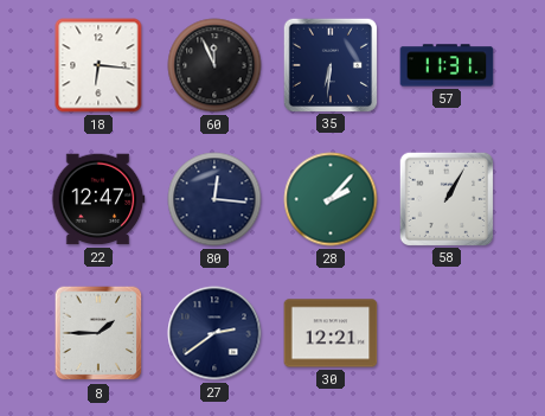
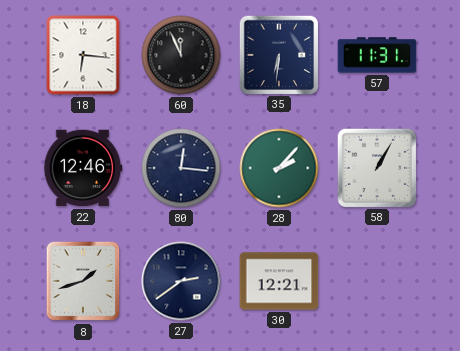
22: 12:47 -> 12:46 (83, 168)
8: 1:45 -> 1:42 (83, 281)
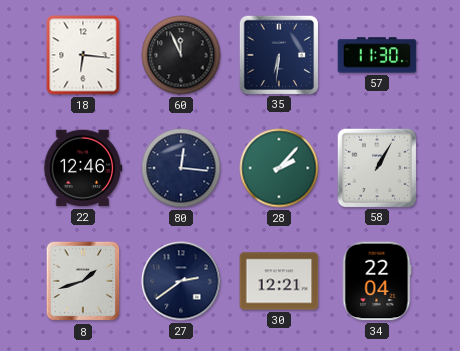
57: 11:31 -> 11:30 (377, 55)
34: none -> 22:04 (377, 281)
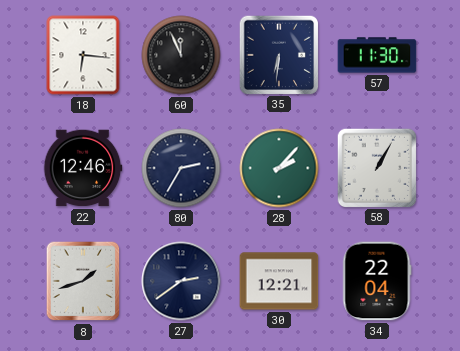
80: 12:16 -> 2:35 (181, 168)
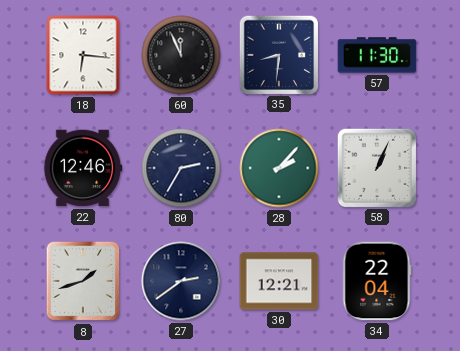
35: 6:31 -> 8:31 (278, 54)
58: 1:05 -> 1:04 (376, 167)
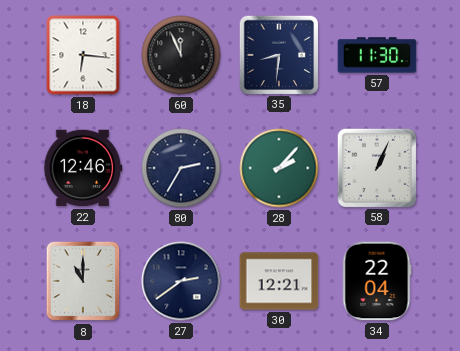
8: 1:42 -> 11:00 (83, 281)
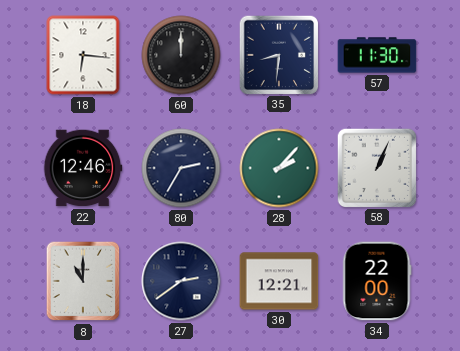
60: 11:56 -> 12:00 (181, 55)
34: 22:04 -> 22:00 (377, 281)
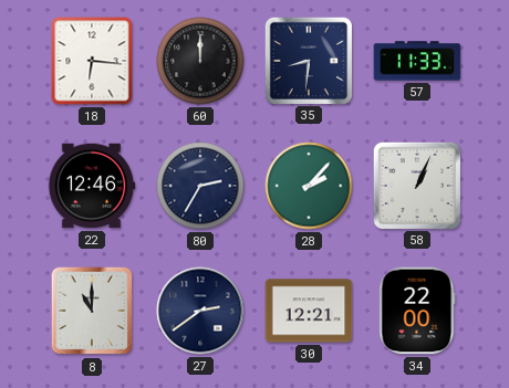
57: 11:30 -> 11:33 (417, 61)
